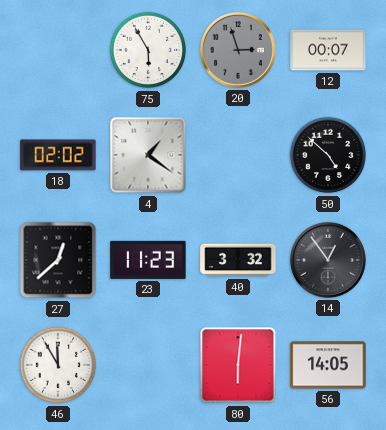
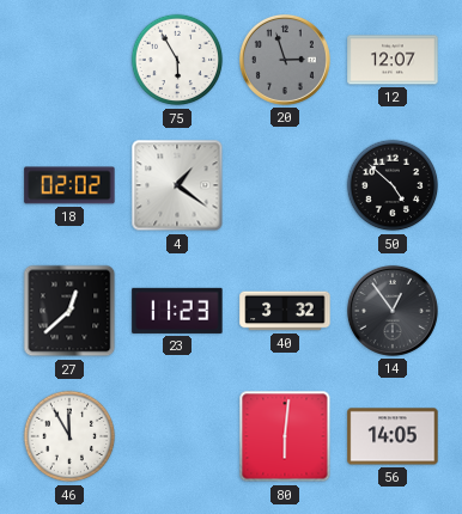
12: 00:07 -> 12:07 (393, 60)
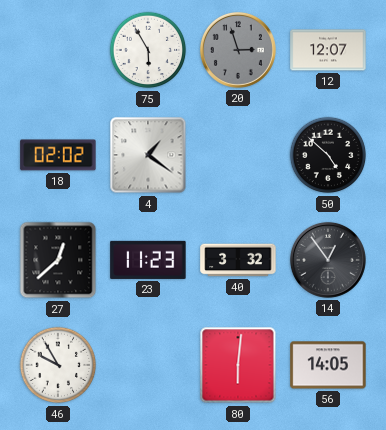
46: 11:55 -> 9:55 (58, 365)
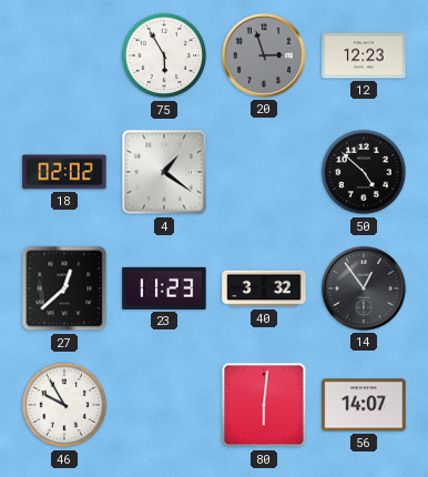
12: 12:07 -> 12:23 (364, 55)
56: 14:05 -> 14:07 (364, 405)
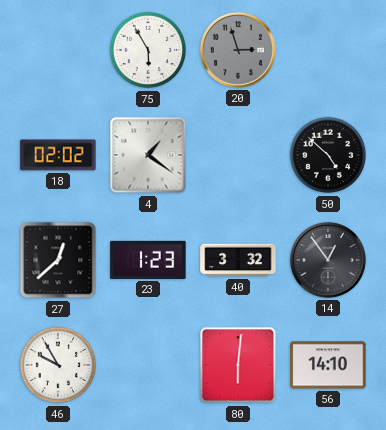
12: 12:23 -> none (364, 55)
23: 11:23 -> 1:23 (148, 260)
56: 14:07 -> 14:10 (328, 365)
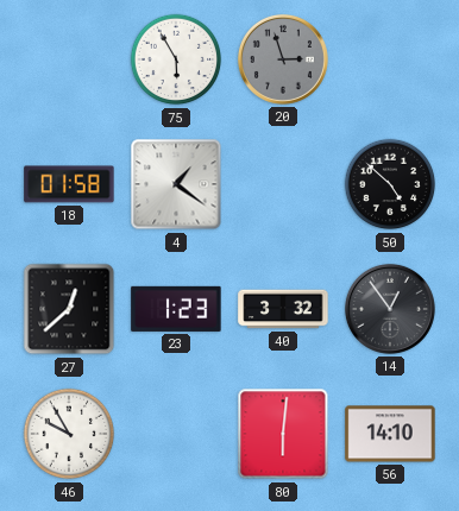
18: 02:02 -> 01:58 (69, 184)
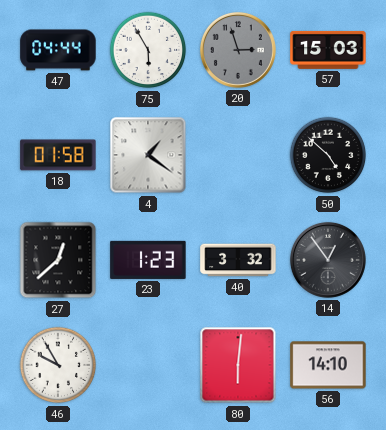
47: none -> 04:44 (58, 50)
57: none -> 15:03 (328, 50)
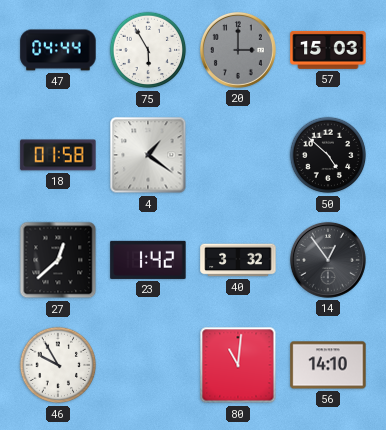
20: 2:57 -> 3:00 (238, 50)
23: 1:23 -> 1:42 (148, 260)
80: 6:01 -> 11:01 (238, 365)
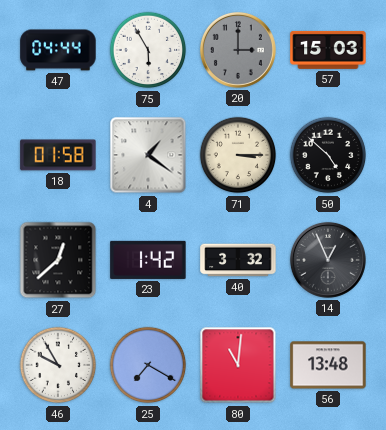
71: none -> 3:15 (238, 155)
14: 12:54 -> 12:56 (328, 260)
25: none -> 7:20 (148, 365)
56: 14:10 -> 13:48 (328, 365)
